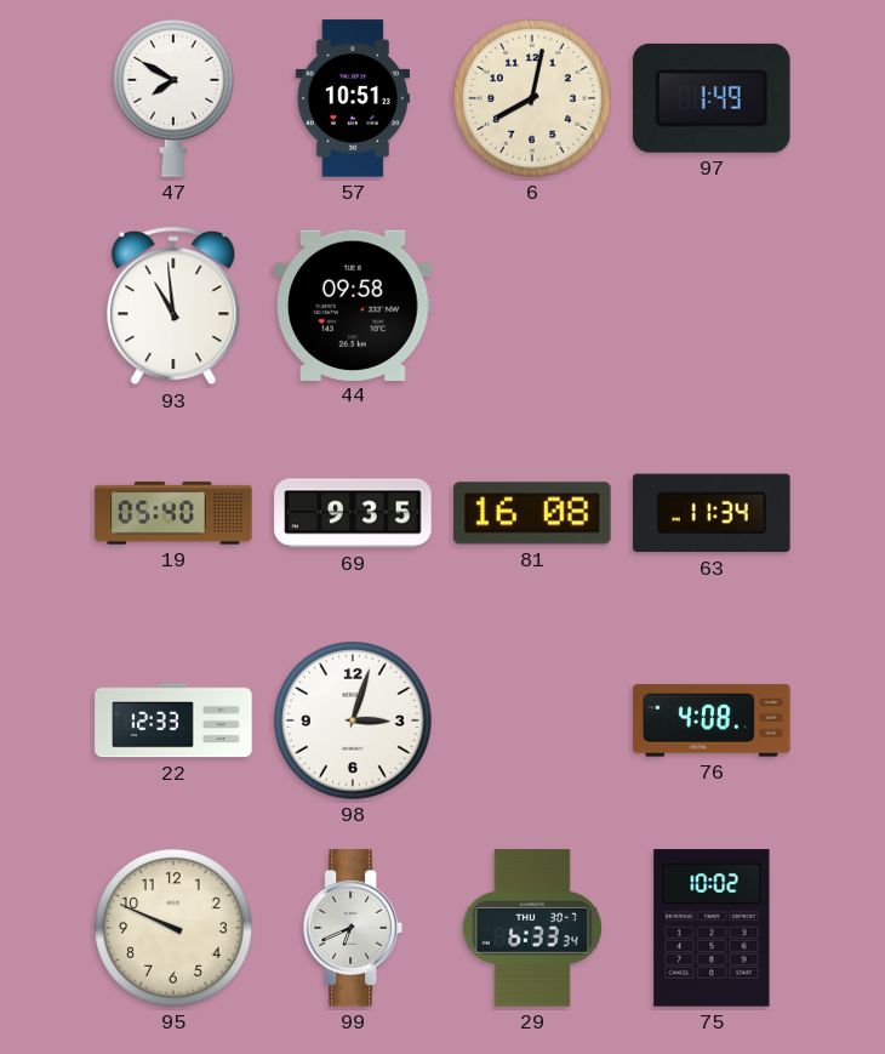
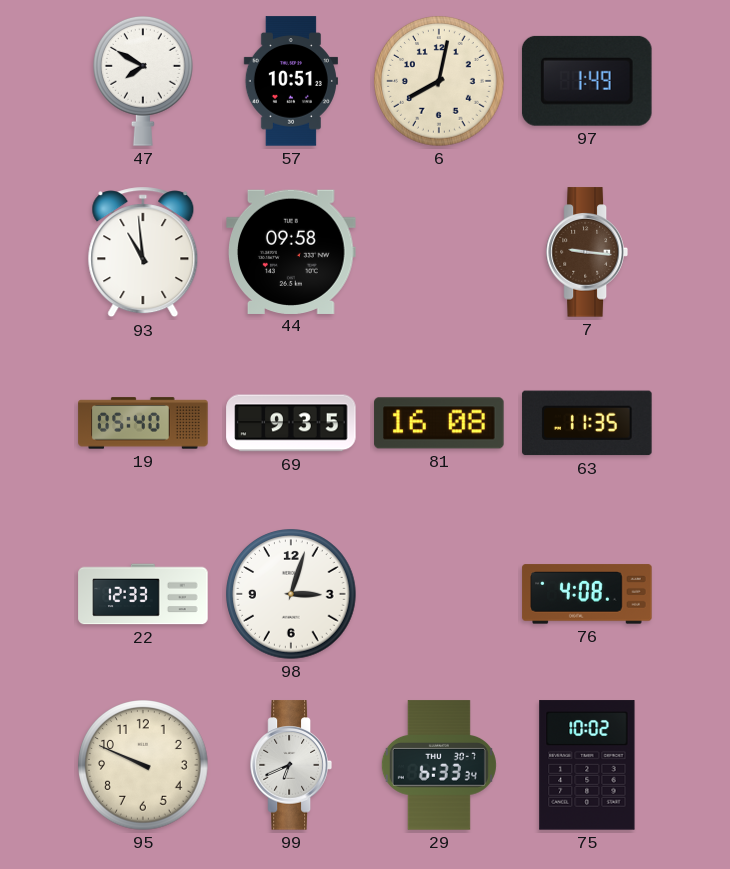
7: none -> 9:16 (587, 252)
63: 11:34 -> 11:35 (587, 423)
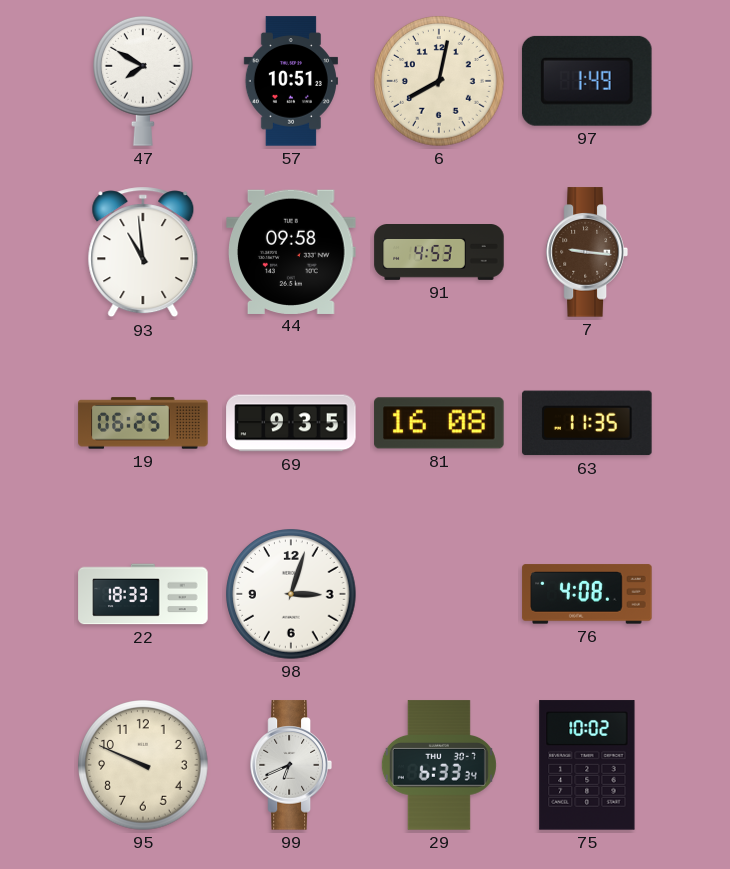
91: none -> 4:53 (439, 253)
19: 05:40 -> 06:25 (143, 423)
22: 12:33 -> 18:33 (143, 594)
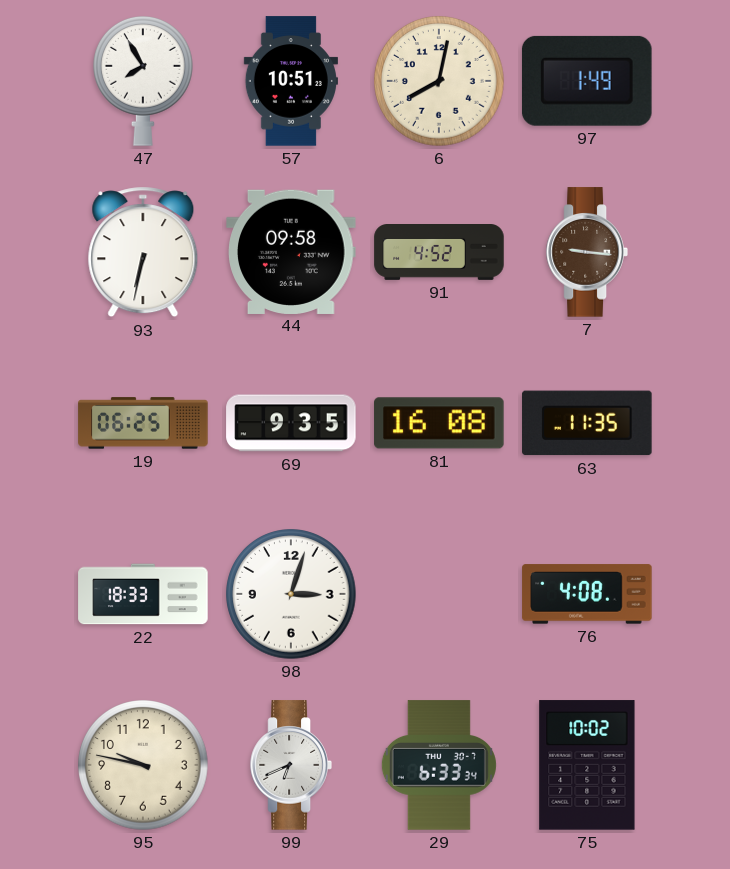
47: 7:50 -> 7:55 (144, 82)
93: 10:59 -> 6:32 (143, 252)
91: 4:53 -> 4:52 (439, 253)
95: 9:49 -> 9:47 (143, 765)
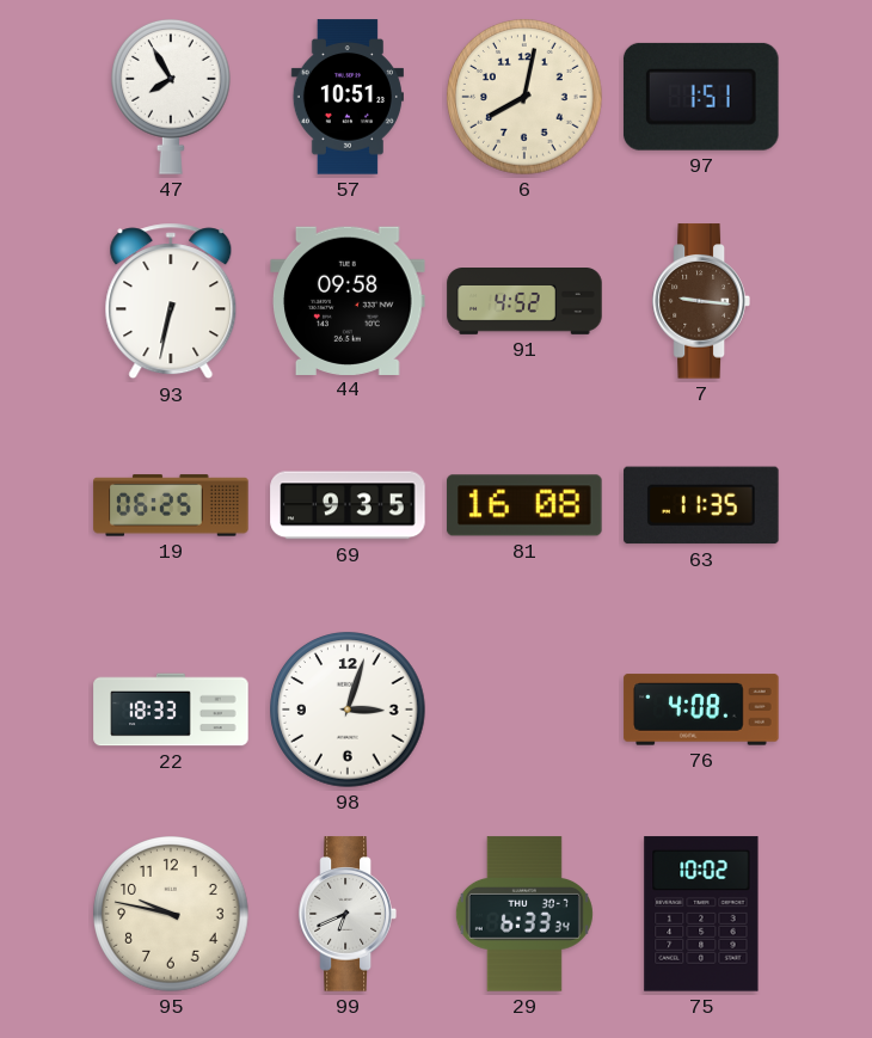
97: 1:49 -> 1:51 (701, 97)
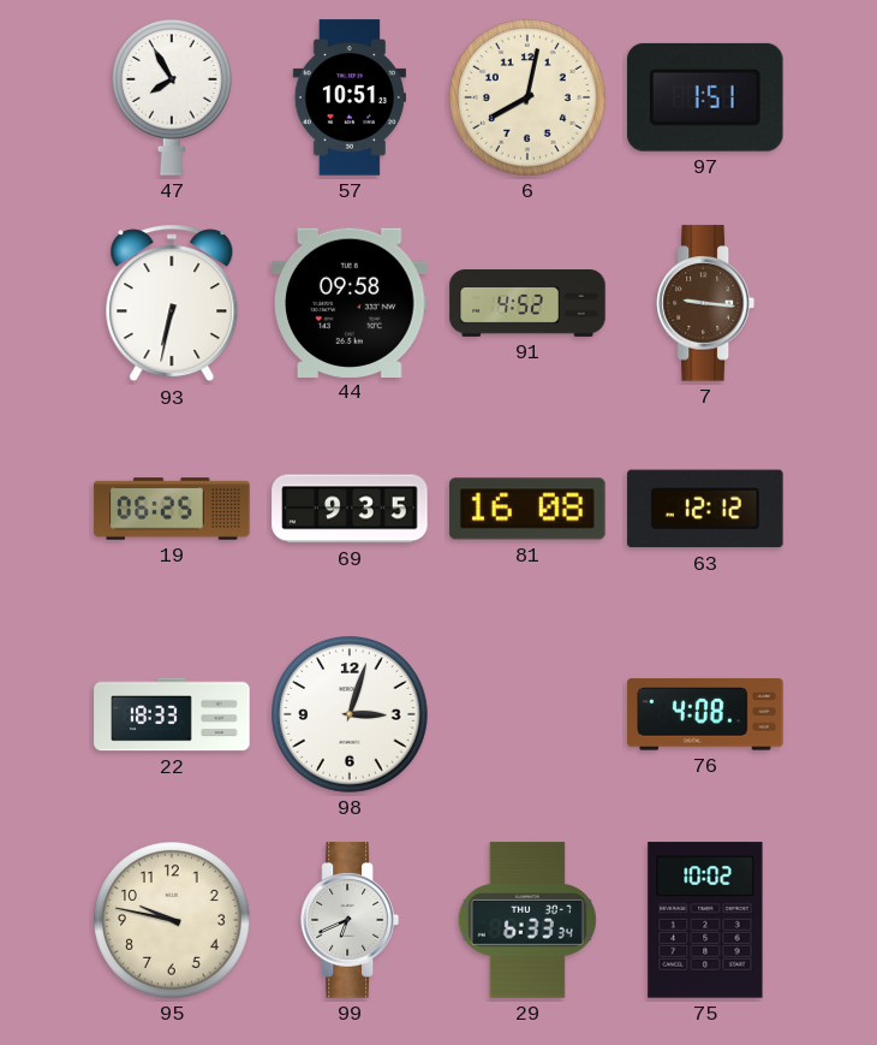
63: 11:35 -> 12:12 (705, 509)
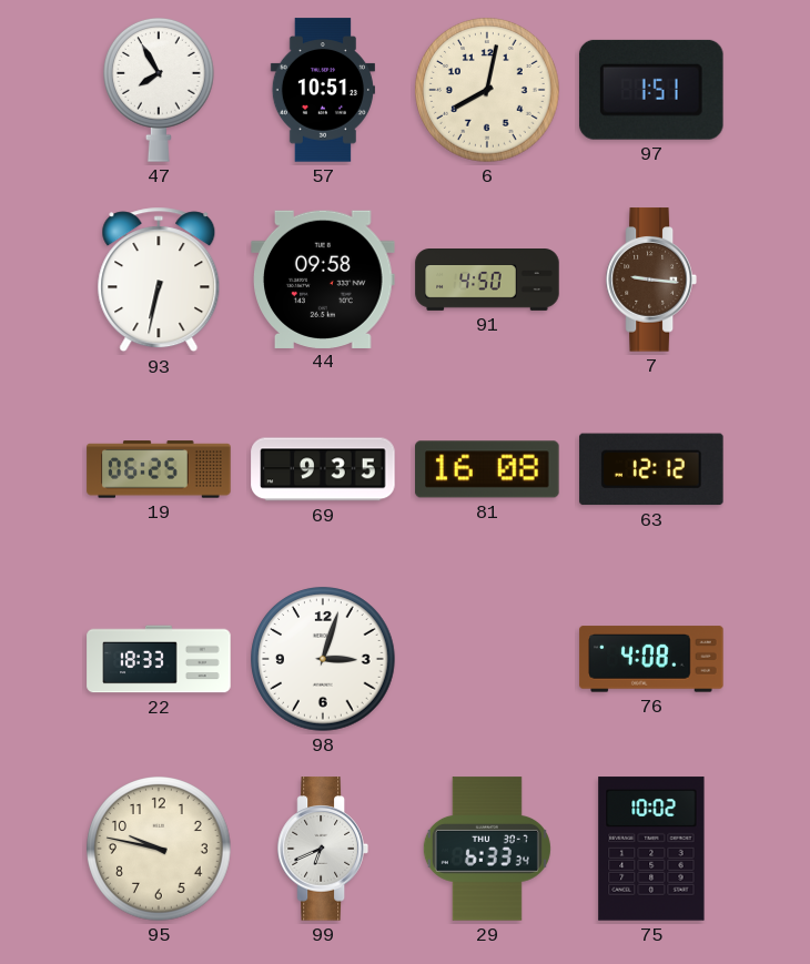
91: 4:52 -> 4:50 (487, 281)
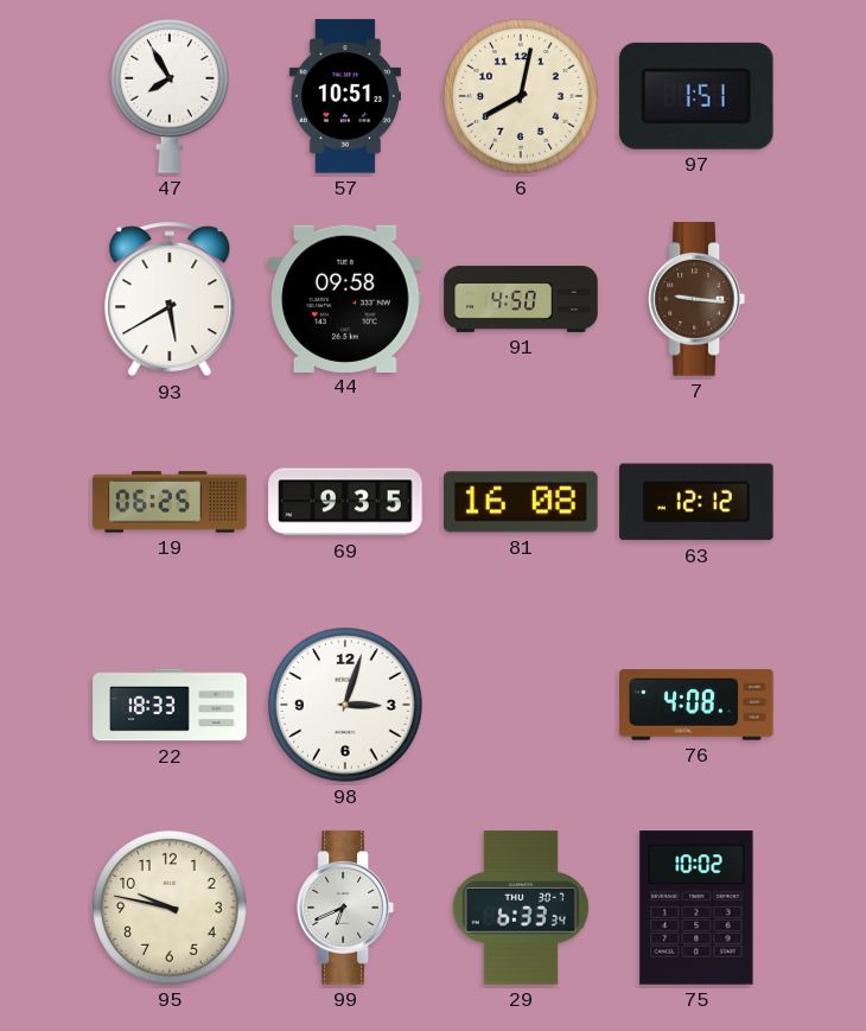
93: 6:32 -> 5:40 (170, 299)
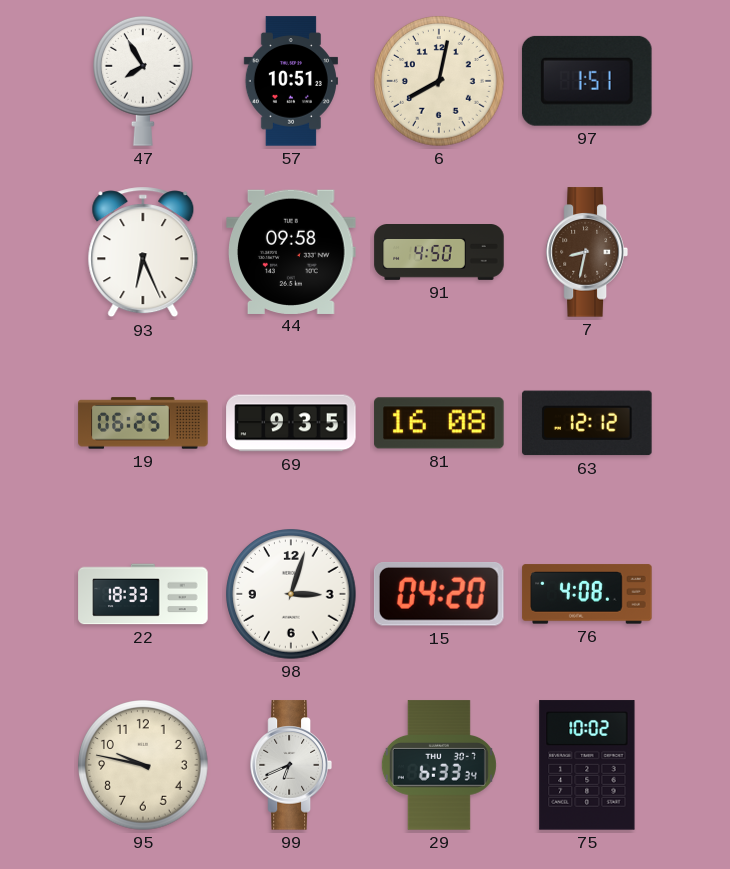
93: 5:40 -> 6:26 (143, 252)
7: 9:16 -> 8:32 (587, 252)
15: none -> 04:20 (439, 595)
